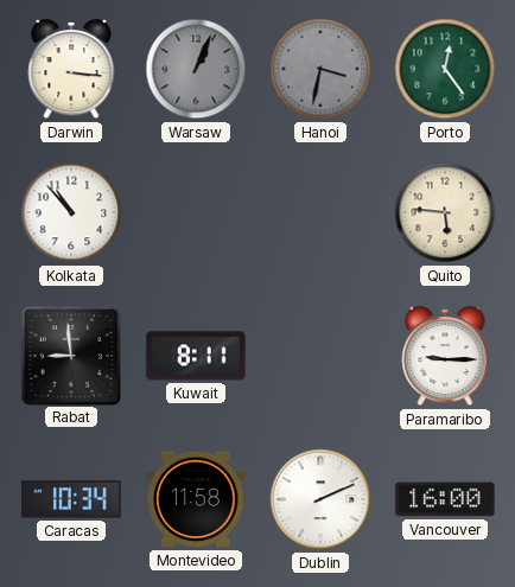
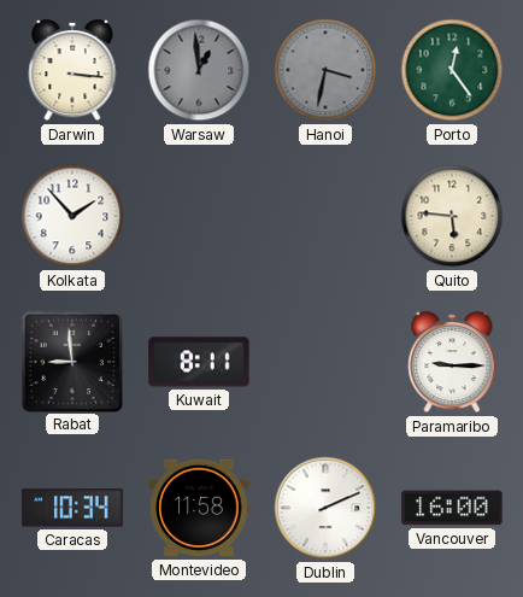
Warsaw: 1:04 -> 12:59 (199, 70)
Kolkata: 10:53 -> 1:53 (72, 216)
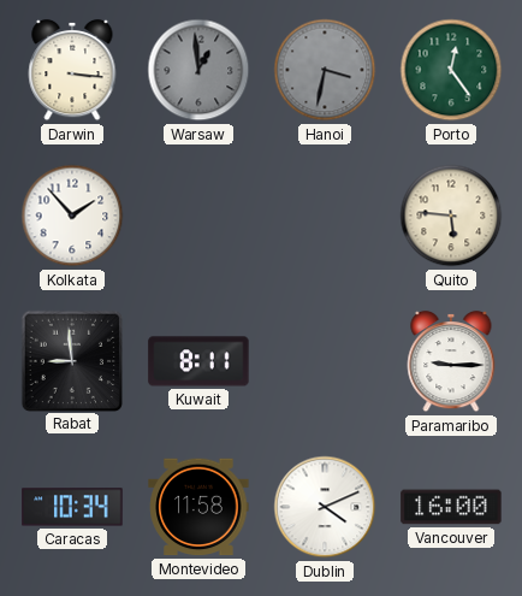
Dublin: 2:11 -> 4:11 (325, 507)
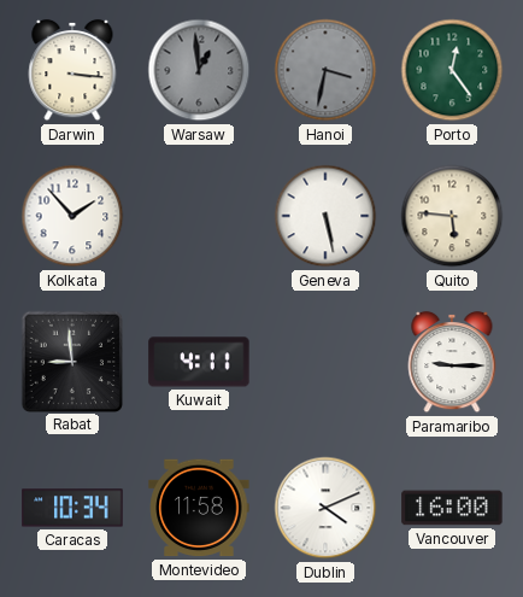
Geneva: none -> 5:28 (325, 216)
Kuwait: 8:11 -> 4:11 (199, 362)
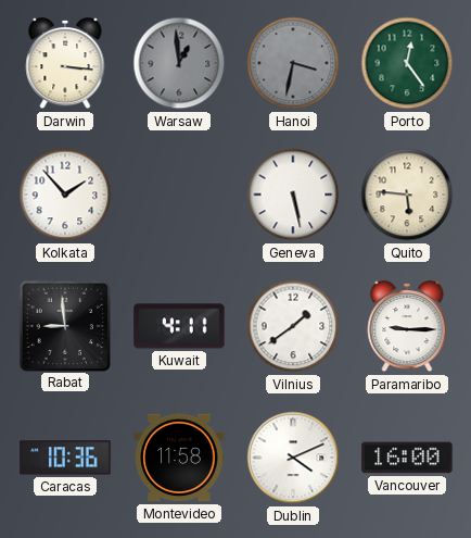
Vilnius: none -> 1:39 (293, 326)
Caracas: 10:34 -> 10:36 (65, 458)
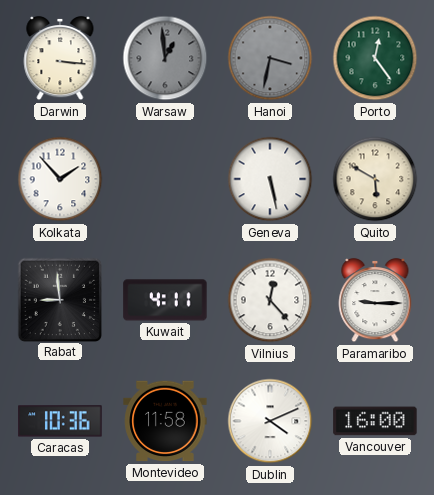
Quito: 5:46 -> 5:50 (375, 179)
Vilnius: 1:39 -> 12:23 (270, 300)
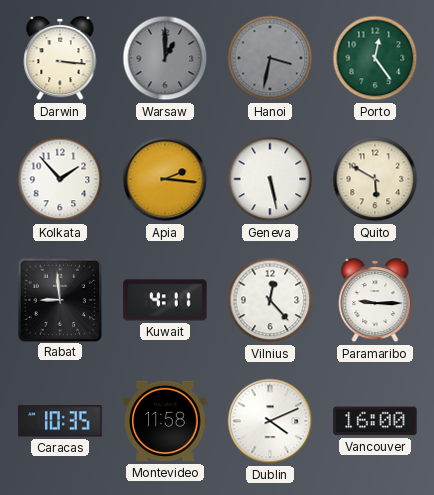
Warsaw: 12:59 -> 1:00 (165, 58)
Apia: none -> 2:16 (165, 179)
Caracas: 10:36 -> 10:35 (60, 421)
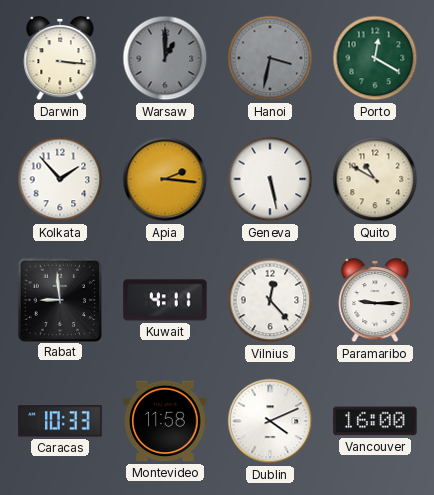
Porto: 12:24 -> 12:20 (375, 58)
Quito: 5:50 -> 10:50 (375, 179)
Caracas: 10:35 -> 10:33 (60, 421)
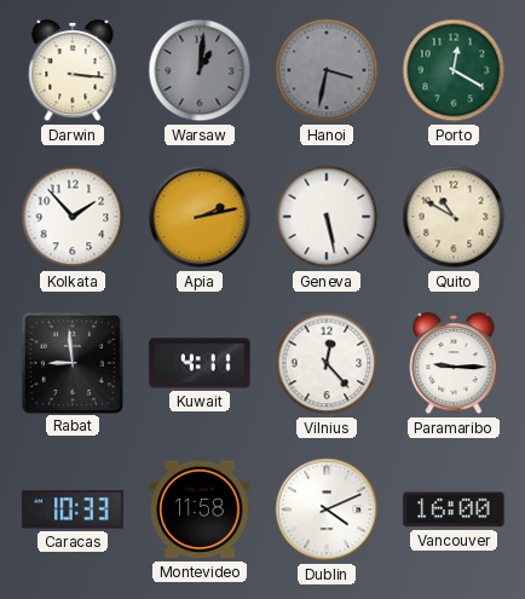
Warsaw: 1:00 -> 1:01 (200, 70)
Apia: 2:16 -> 2:13 (200, 217)
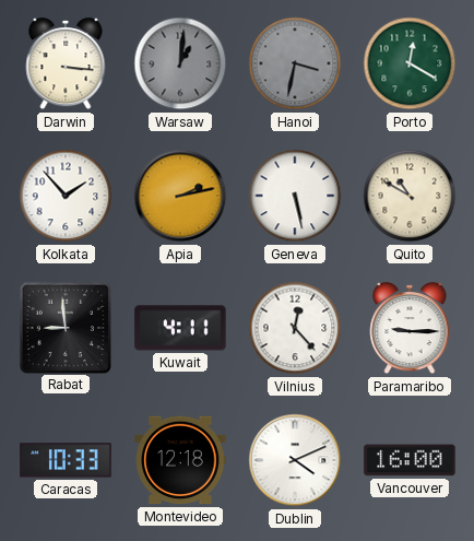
Montevideo: 11:58 -> 12:18 (180, 460)
